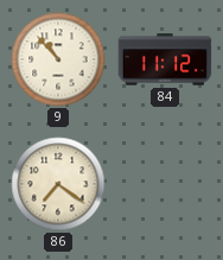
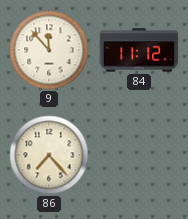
9: 10:53 -> 11:53 (49, 50)
86: 7:21 -> 7:23 (49, 155)
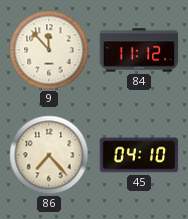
45: none -> 04:10 (139, 155)
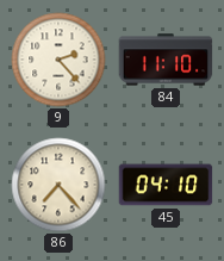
9: 11:53 -> 2:23 (58, 60)
84: 11:12 -> 11:10 (166, 60)
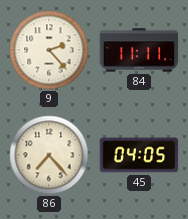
84: 11:10 -> 11:11 (139, 50)
45: 04:10 -> 04:05 (139, 155)
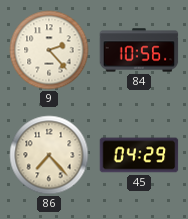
84: 11:11 -> 10:56 (139, 50)
45: 04:05 -> 04:29 (139, 155)
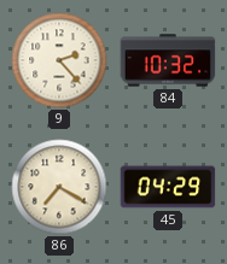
84: 10:56 -> 10:32 (168, 60)
86: 7:23 -> 7:20 (59, 187)
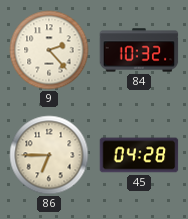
86: 7:20 -> 6:45 (49, 155)
45: 04:29 -> 04:28 (139, 155)
